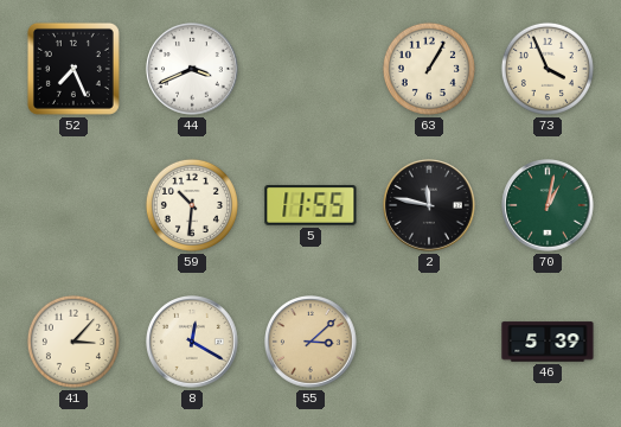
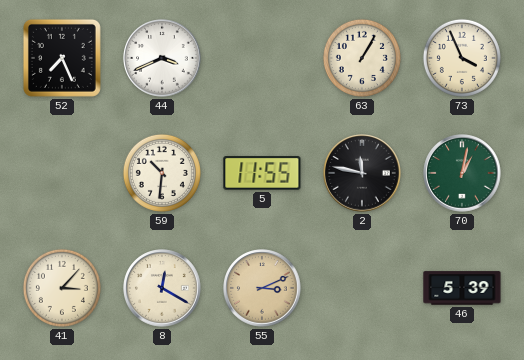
55: 3:08 -> 3:11 (262, 288)
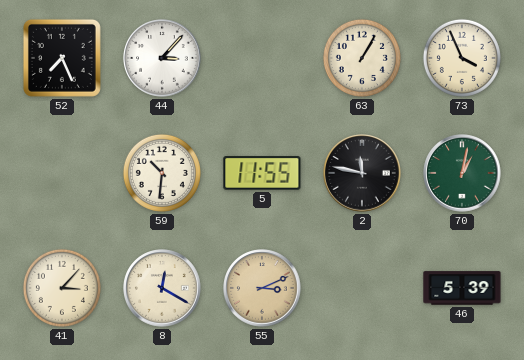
44: 3:41 -> 3:07 (162, 58)
